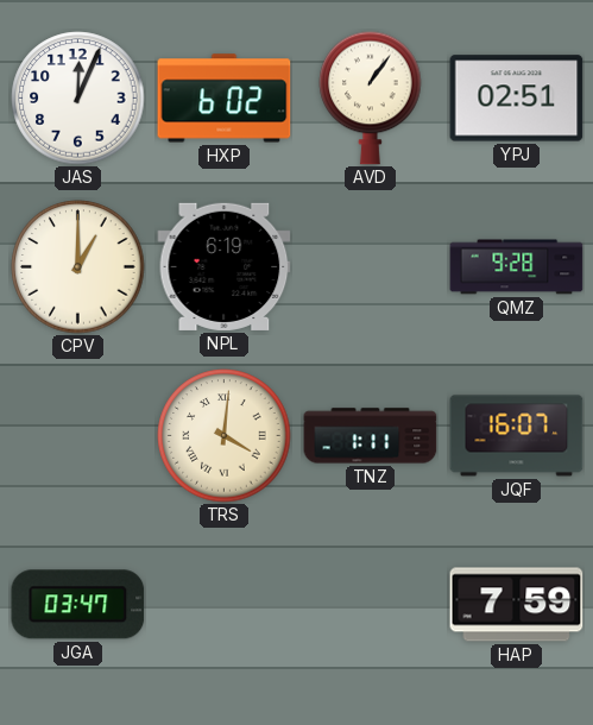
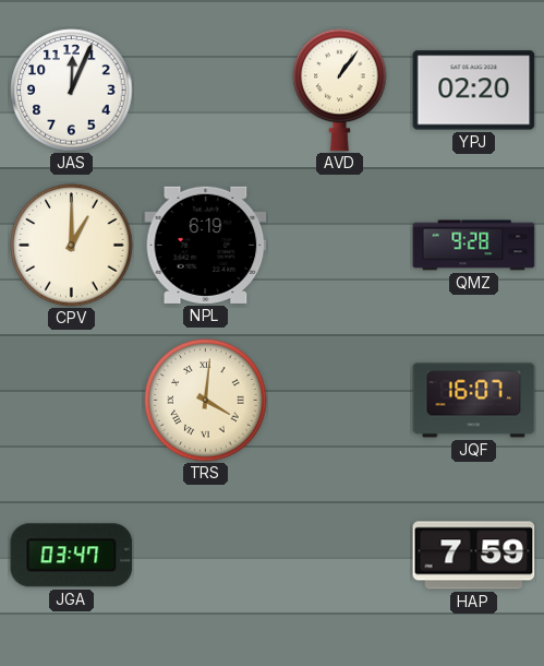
HXP: 6:02 -> none (225, 99)
YPJ: 02:51 -> 02:20 (474, 91)
TNZ: 1:11 -> none (371, 436)
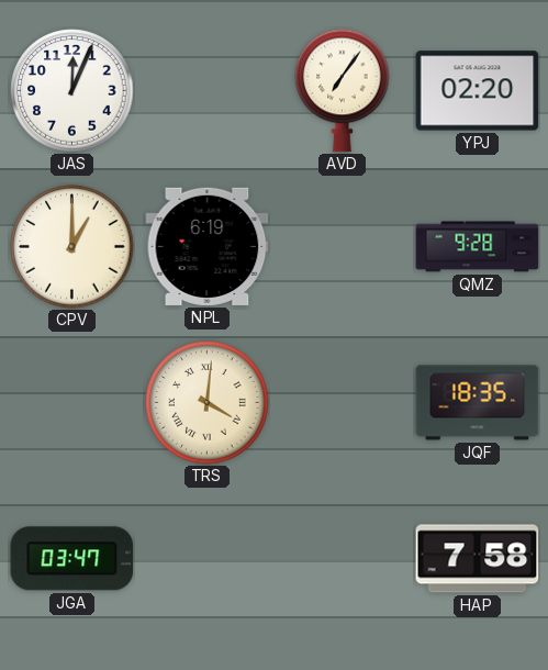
AVD: 1:06 -> 7:06 (343, 90)
JQF: 16:07 -> 18:35 (478, 403)
HAP: 7:59 -> 7:58 (478, 559)
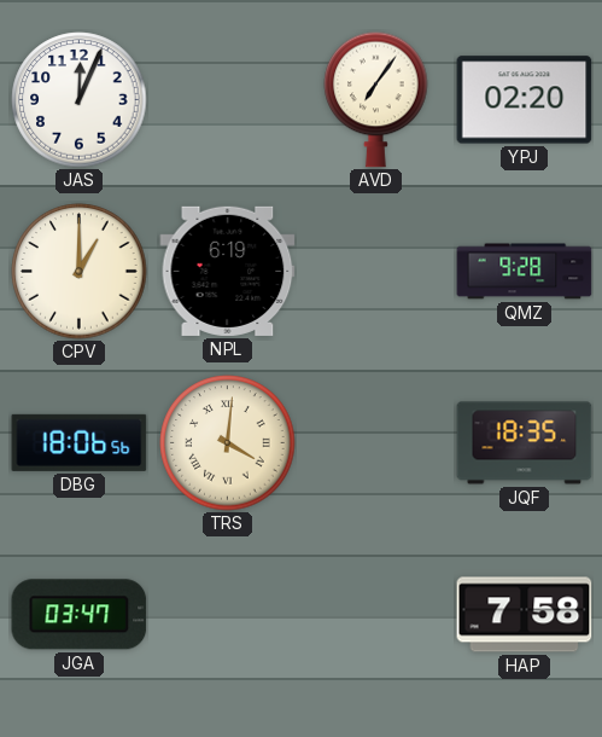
DBG: none -> 18:06 (80, 442)
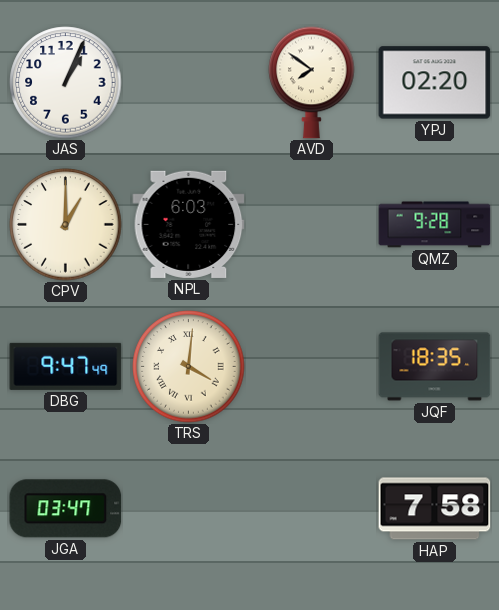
JAS: 12:04 -> 1:04 (66, 83)
AVD: 7:06 -> 7:51 (312, 82)
NPL: 6:19 -> 6:03 (189, 224)
DBG: 18:06 -> 9:47 (66, 366)
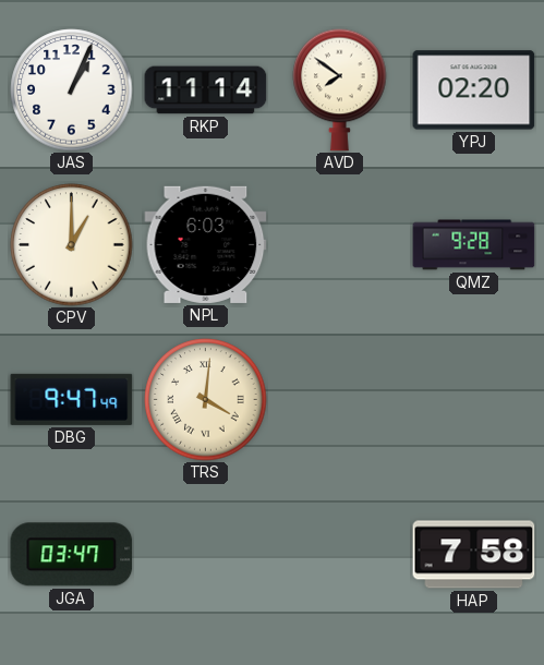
RKP: none -> 11:14 (206, 90)
JQF: 18:35 -> none (435, 367)
